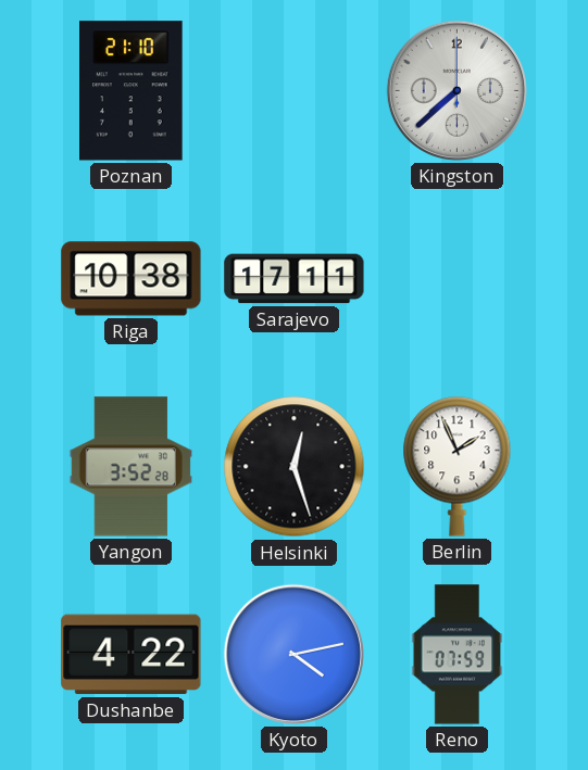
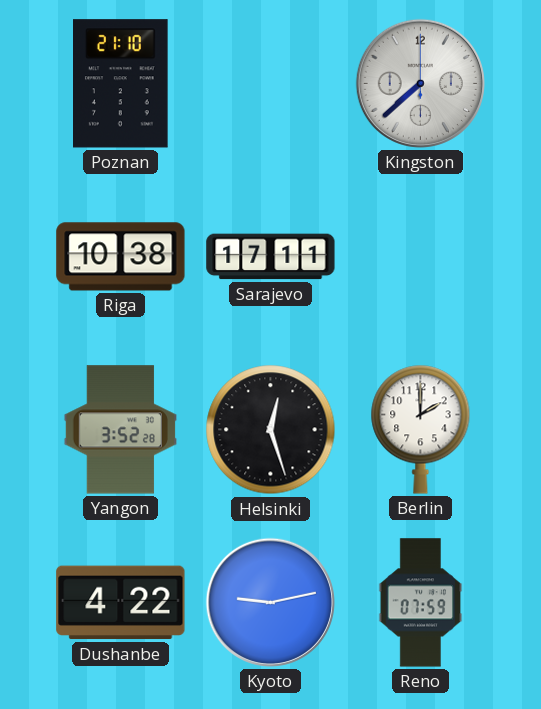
Berlin: 1:56 -> 2:00 (421, 429)
Kyoto: 4:13 -> 9:13 (270, 602)
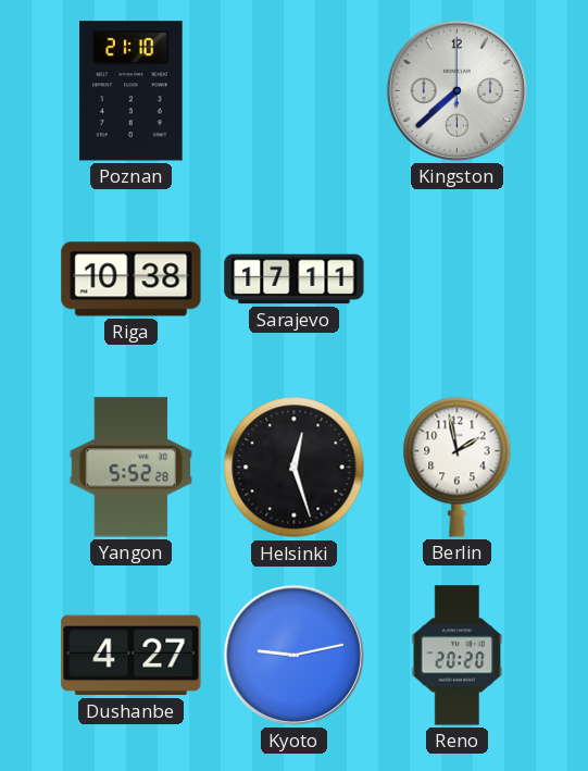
Yangon: 3:52 -> 5:52 (130, 468)
Berlin: 2:00 -> 1:58 (458, 467)
Dushanbe: 4:22 -> 4:27 (132, 656)
Reno: 07:59 -> 20:20 (458, 656)
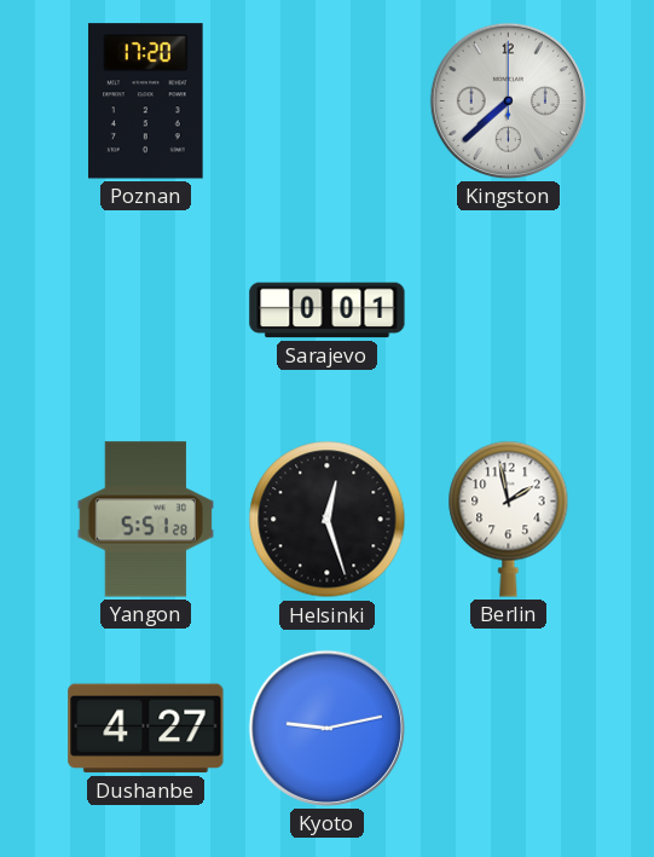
Poznan: 21:10 -> 17:20 (146, 102)
Riga: 10:38 -> none (132, 279)
Sarajevo: 17:11 -> 0:01 (328, 311)
Yangon: 5:52 -> 5:51 (145, 520)
Reno: 20:20 -> none (458, 656)
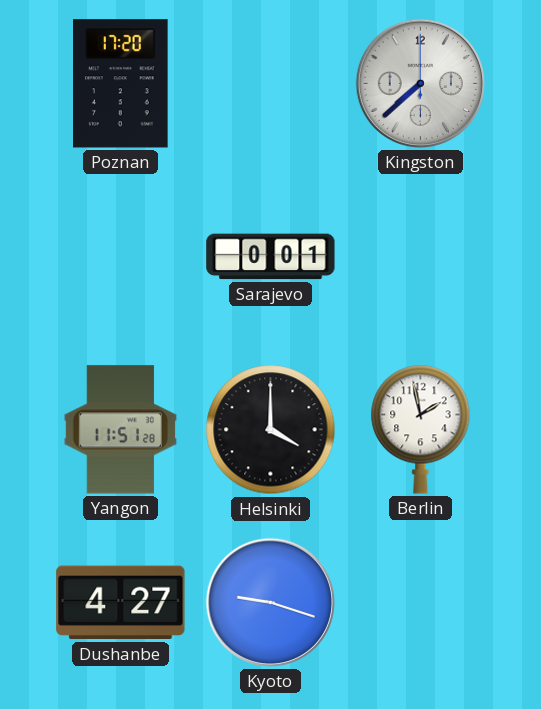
Yangon: 5:51 -> 11:51 (120, 430)
Helsinki: 12:27 -> 4:00 (271, 430)
Kyoto: 9:13 -> 9:18 (270, 602)
